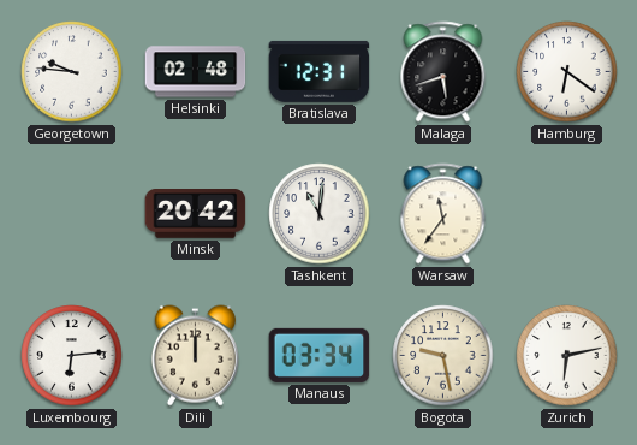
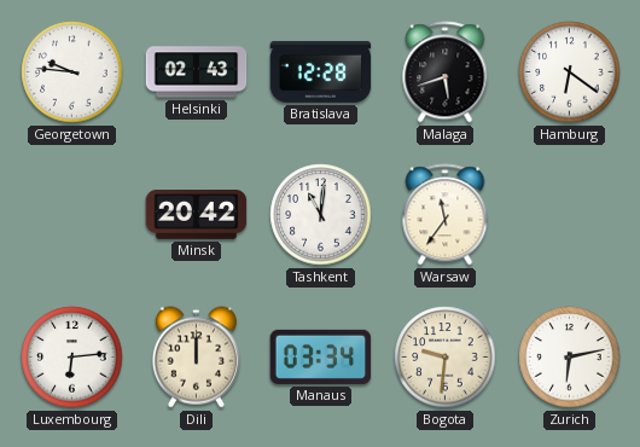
Helsinki: 02:48 -> 02:43 (197, 72)
Bratislava: 12:31 -> 12:28 (321, 71)
Bogota: 9:28 -> 9:31 (446, 358)
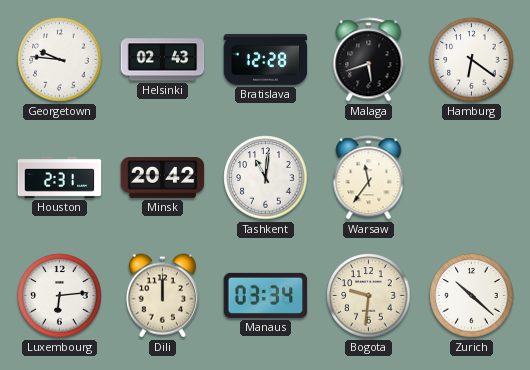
Houston: none -> 2:31 (60, 177)
Zurich: 6:13 -> 10:22 (472, 296)
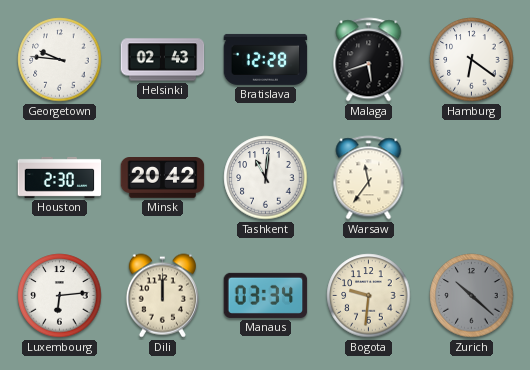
Houston: 2:31 -> 2:30 (60, 177)
Zurich dial: white -> grey (472, 296)
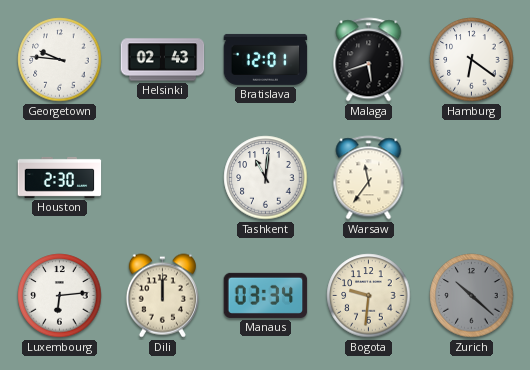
Bratislava: 12:28 -> 12:01 (266, 59)
Minsk: 20:42 -> none (163, 178)
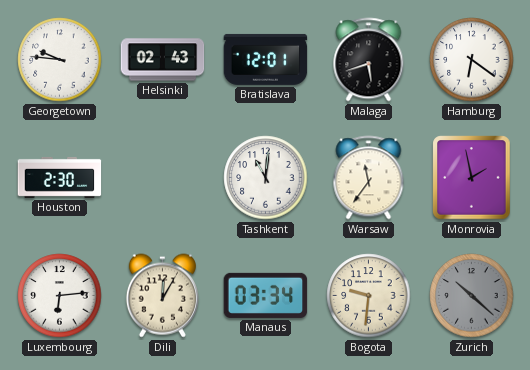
Monrovia: none -> 1:58 (472, 178)
Dili: 12:00 -> 12:05 (162, 296)
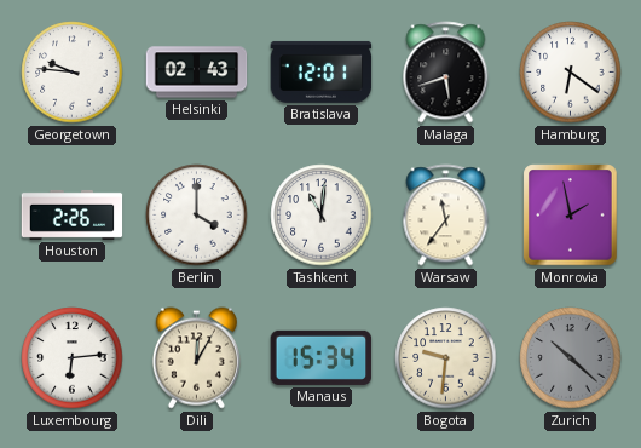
Houston: 2:30 -> 2:26 (73, 214)
Berlin: none -> 4:00 (197, 216)
Manaus: 03:34 -> 15:34 (322, 357)
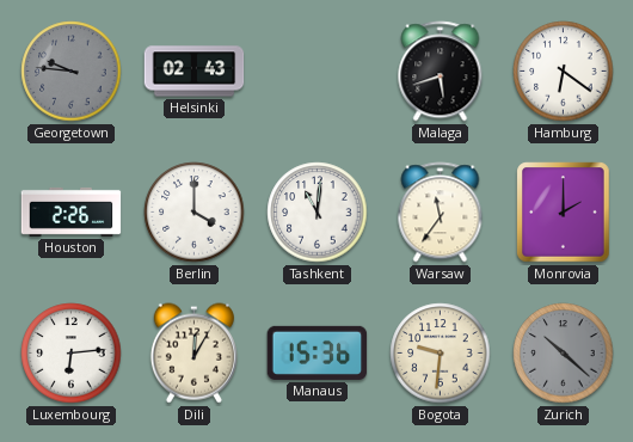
Georgetown dial: white -> grey (72, 72)
Bratislava: 12:01 -> none (322, 71)
Monrovia: 1:58 -> 2:00 (564, 213)
Manaus: 15:34 -> 15:36 (318, 352)
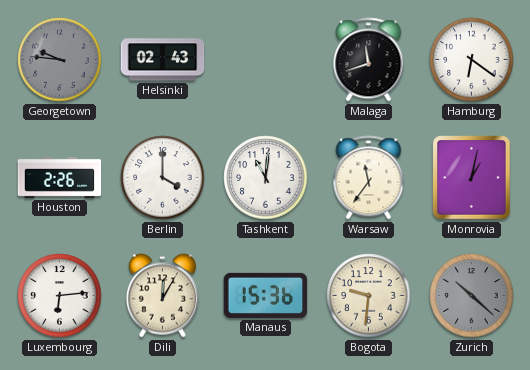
Malaga: 5:42 -> 11:42 (369, 60)
Monrovia: 2:00 -> 1:02 (472, 178)
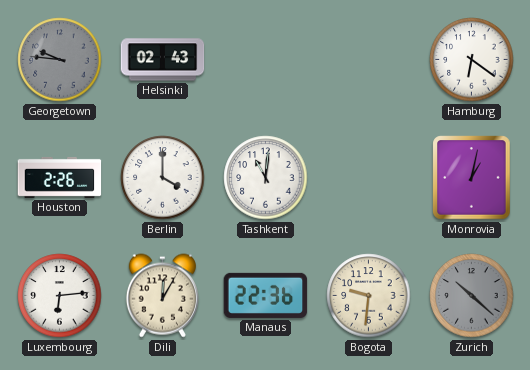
Malaga: 11:42 -> none (369, 60)
Warsaw: 11:36 -> none (369, 178)
Manaus: 15:36 -> 22:36 (266, 295)
